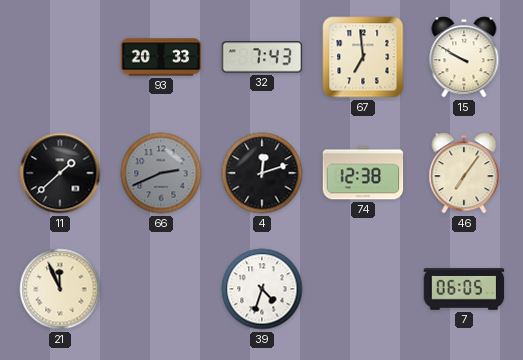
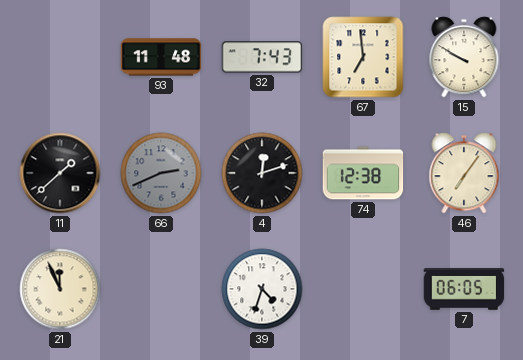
93: 20:33 -> 11:48 (161, 57)
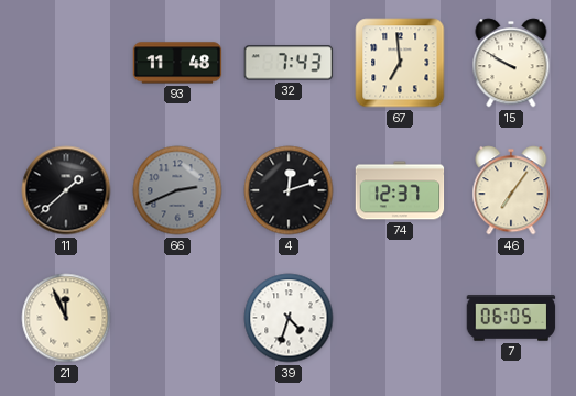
74: 12:38 -> 12:37 (400, 190)
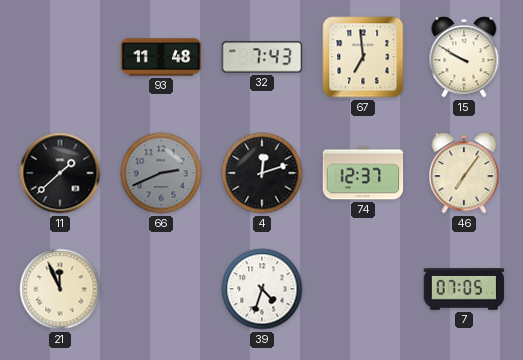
7: 06:05 -> 07:05 (464, 290)
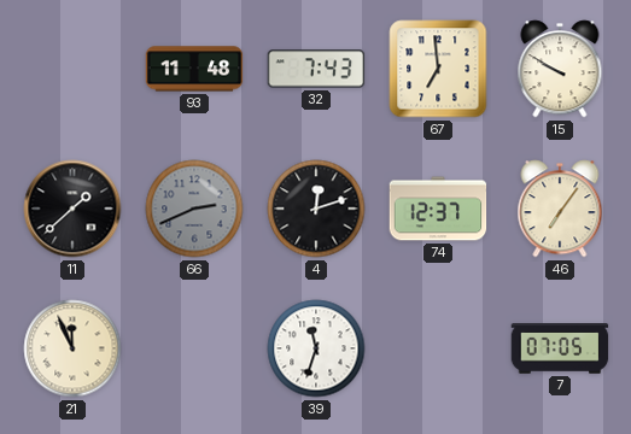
39: 4:33 -> 11:33 (316, 348)
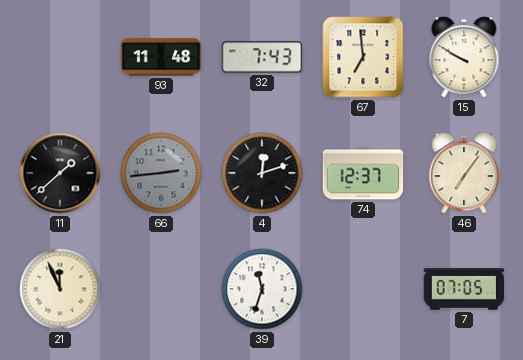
66: 2:41 -> 2:44 (161, 173)
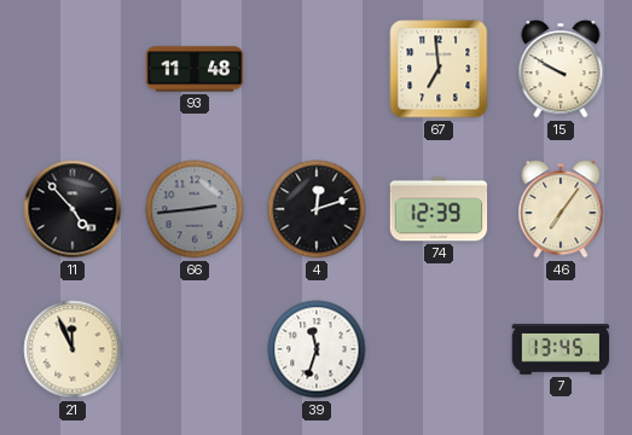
32: 7:43 -> none (262, 57)
11: 1:38 -> 4:53 (73, 209)
74: 12:37 -> 12:39 (439, 209)
7: 07:05 -> 13:45 (561, 350)
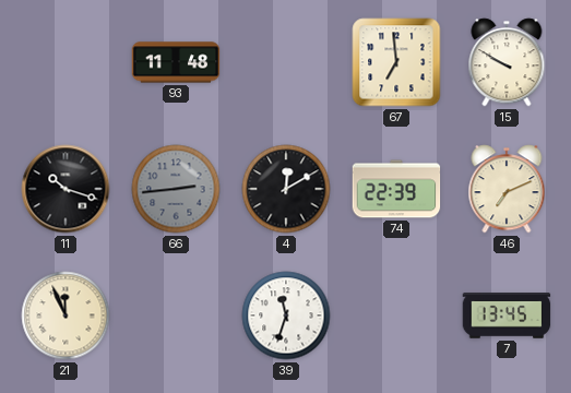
11: 4:53 -> 10:18 (66, 189)
4: 12:12 -> 12:10 (286, 189)
74: 12:39 -> 22:39 (396, 189)
46: 7:06 -> 7:11 (507, 189)
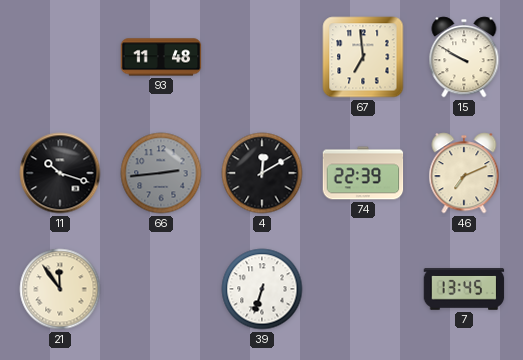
21: 11:56 -> 11:54 (60, 289)
39: 11:33 -> 6:33 (262, 289)
